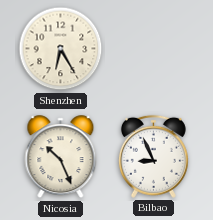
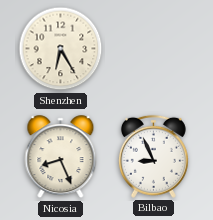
Nicosia: 10:26 -> 8:26 (61, 157)
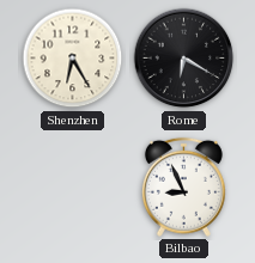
Rome: none -> 6:20 (184, 59)
Nicosia: 8:26 -> none (61, 157)
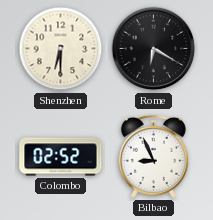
Shenzhen: 6:25 -> 6:30 (61, 49)
Colombo: none -> 02:52 (61, 157)
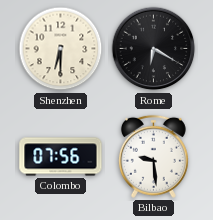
Colombo: 02:52 -> 07:56 (61, 157)
Bilbao: 8:56 -> 9:29 (153, 156)
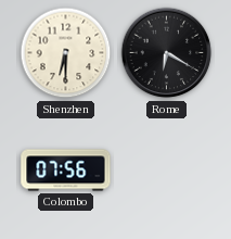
Bilbao: 9:29 -> none (153, 156)
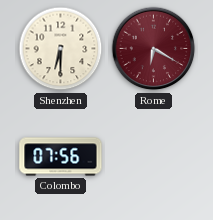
Rome dial: black -> burgundy (154, 49)
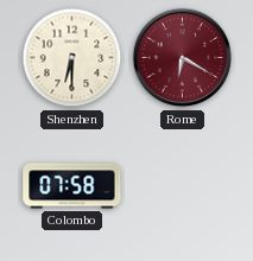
Colombo: 07:56 -> 07:58 (72, 186)
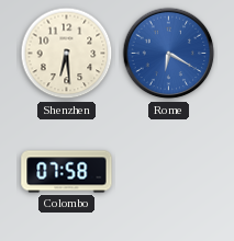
Shenzhen: 6:30 -> 6:29 (67, 54)
Rome dial: burgundy -> blue (169, 54)
